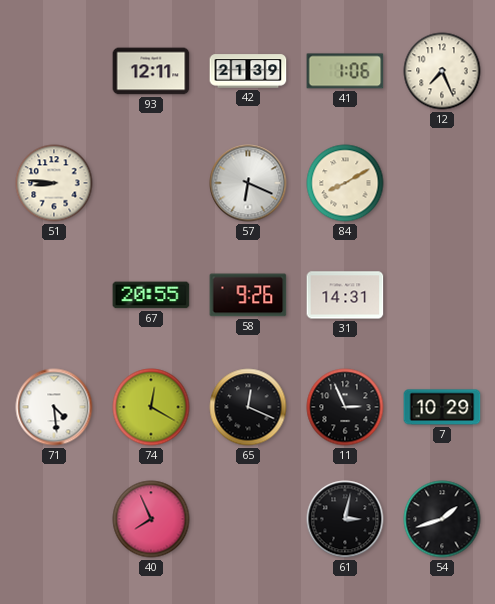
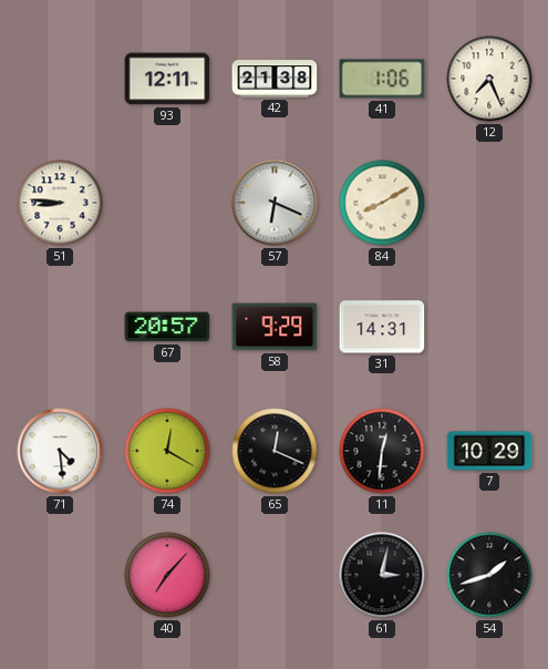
42: 21:39 -> 21:38 (275, 79)
67: 20:55 -> 20:57 (167, 327)
58: 9:26 -> 9:29 (275, 327)
11: 2:56 -> 12:31 (382, 451)
40: 7:56 -> 7:07 (167, 575)
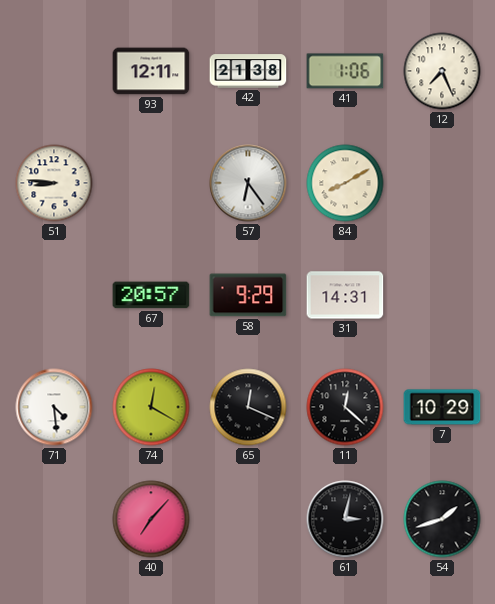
57: 6:19 -> 6:24 (248, 183)
11: 12:31 -> 12:22 (345, 407)
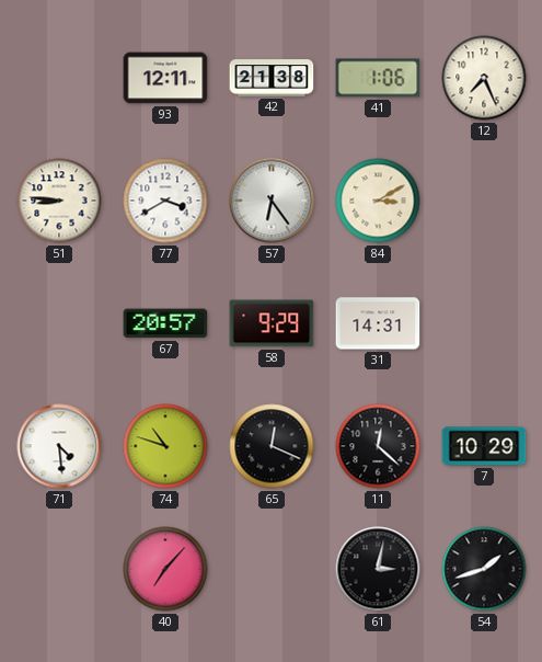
77: none -> 3:40 (165, 201)
84: 8:10 -> 3:10 (378, 201)
74: 12:20 -> 10:48 (165, 446)
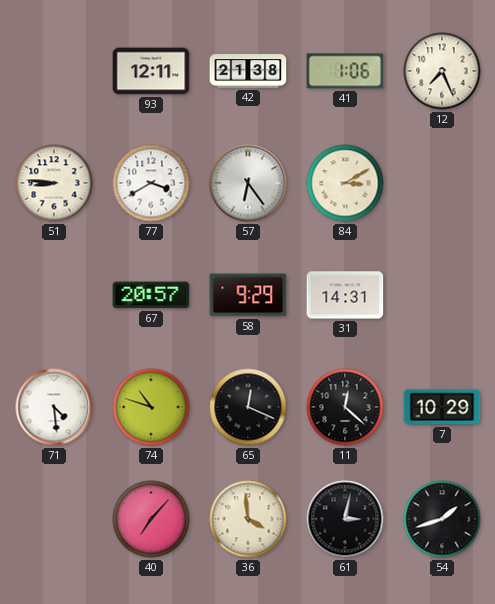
36: none -> 3:59 (248, 519)
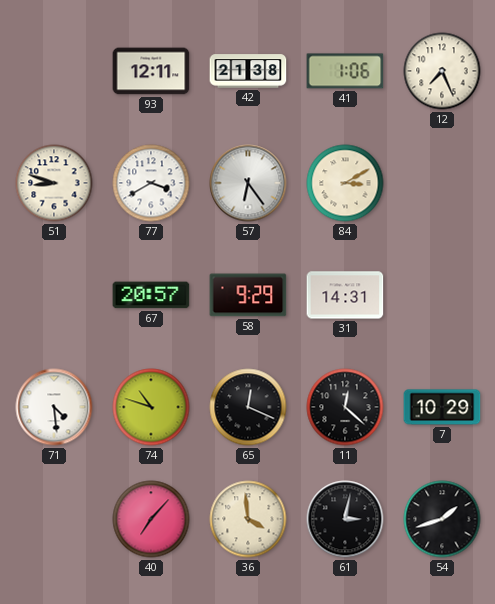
51: 8:46 -> 8:48 (54, 183)
